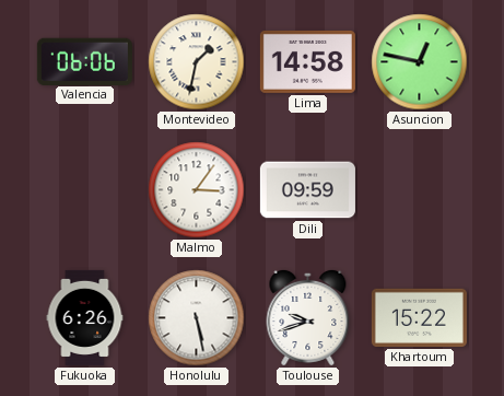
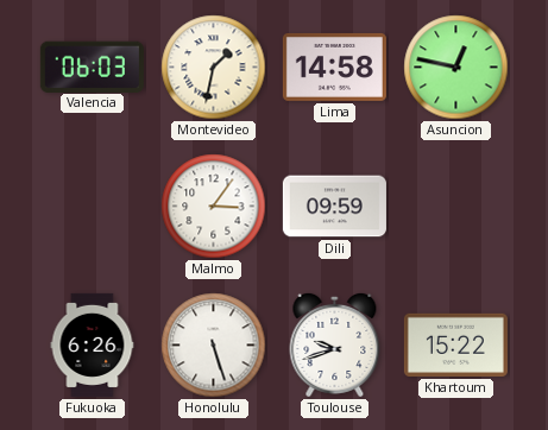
Valencia: 06:06 -> 06:03 (92, 67)
Honolulu: 5:28 -> 5:27 (214, 346)
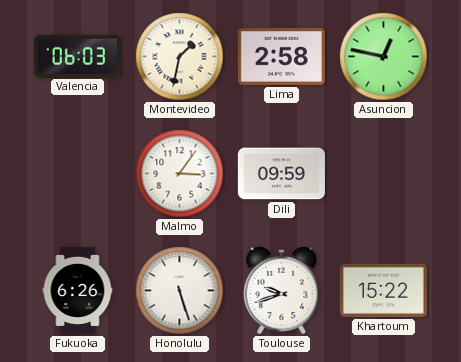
Lima: 14:58 -> 2:58 (281, 56)
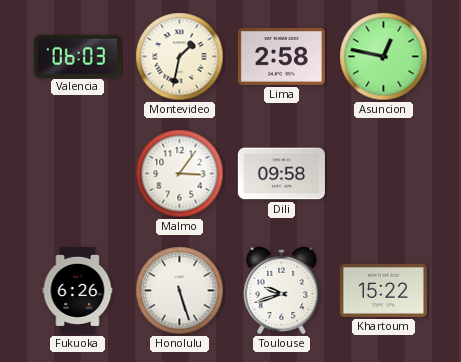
Dili: 09:59 -> 09:58 (281, 174)
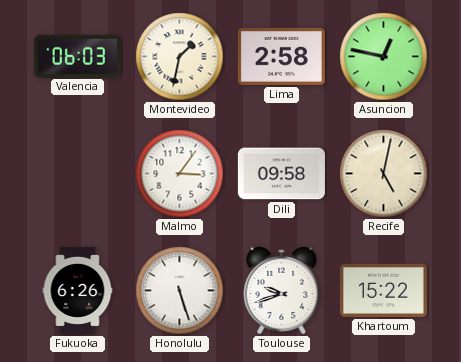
Recife: none -> 5:02 (384, 174)
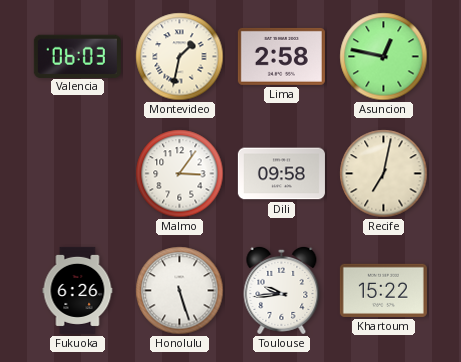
Recife: 5:02 -> 7:02 (384, 174)
Toulouse: 9:42 -> 9:44 (282, 290)
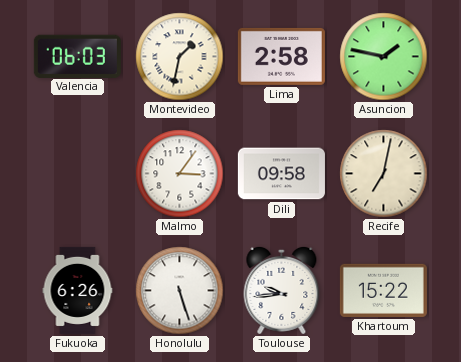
Asuncion: 12:47 -> 1:47 (384, 57)
